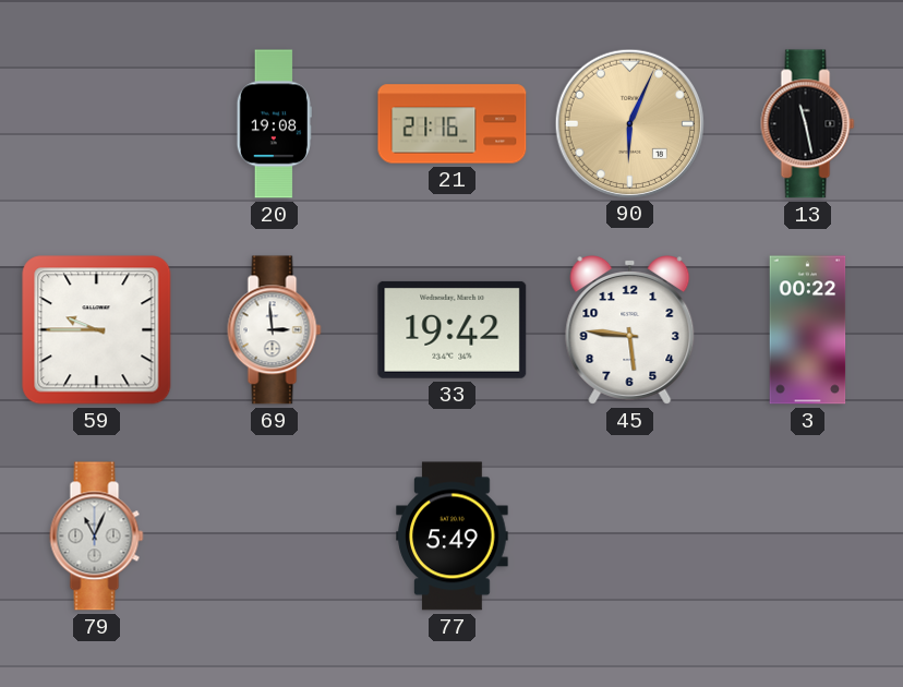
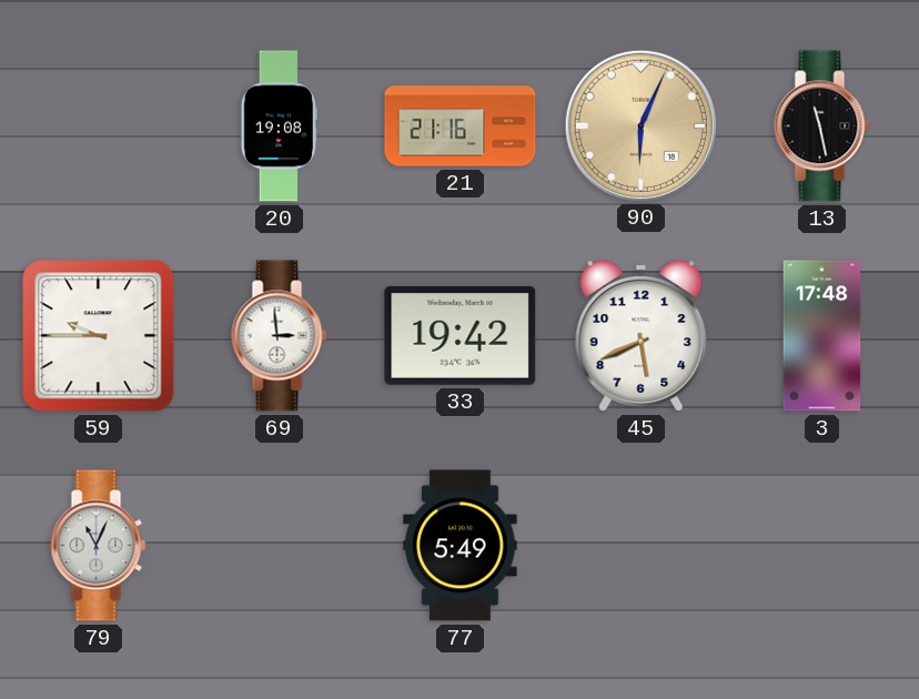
45: 5:46 -> 5:41 (642, 336)
3: 00:22 -> 17:48 (822, 336)
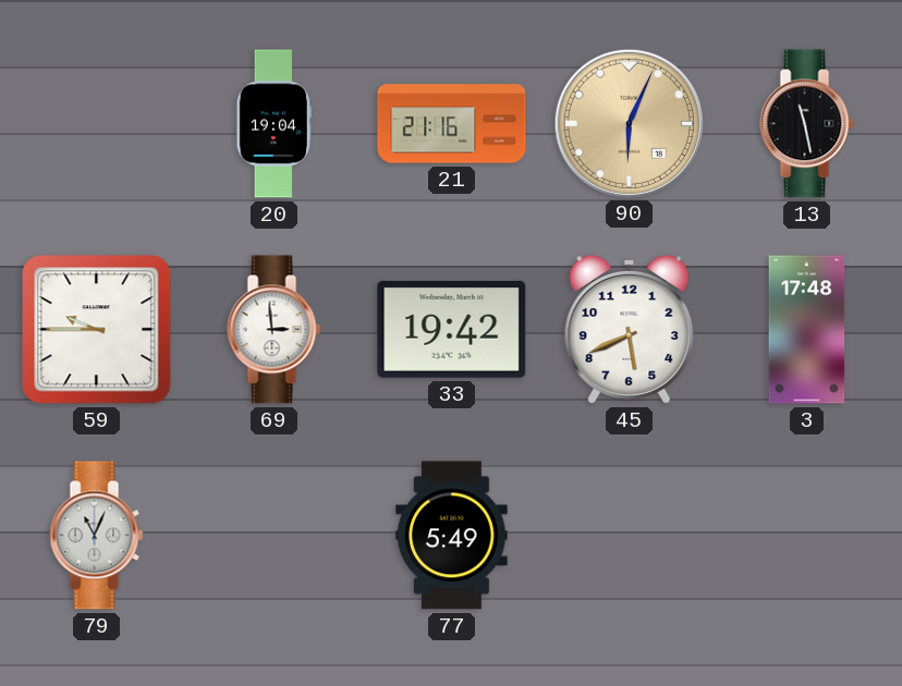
20: 19:08 -> 19:04 (273, 124)
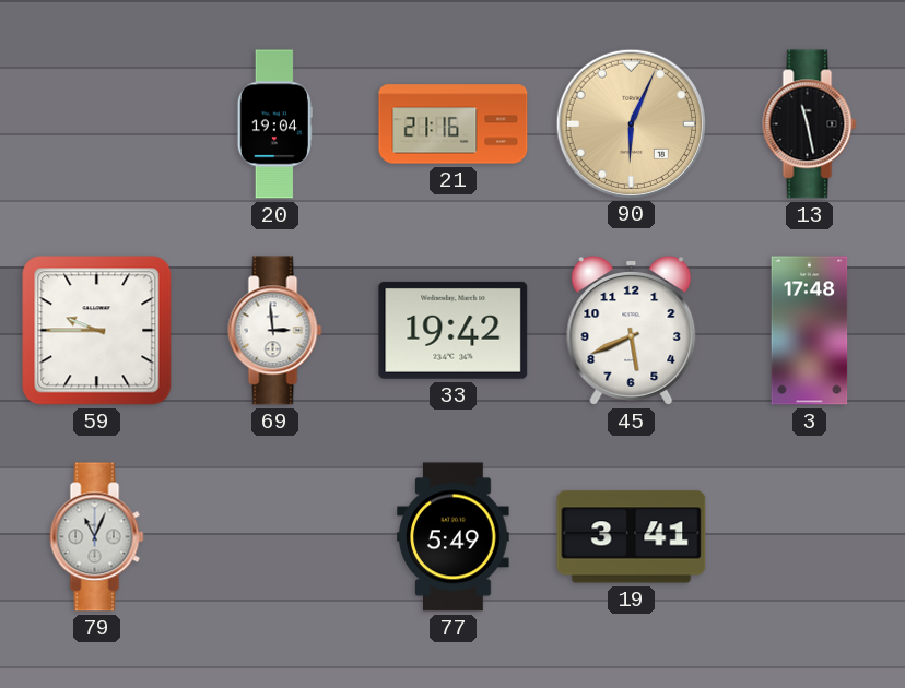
19: none -> 3:41 (632, 537)
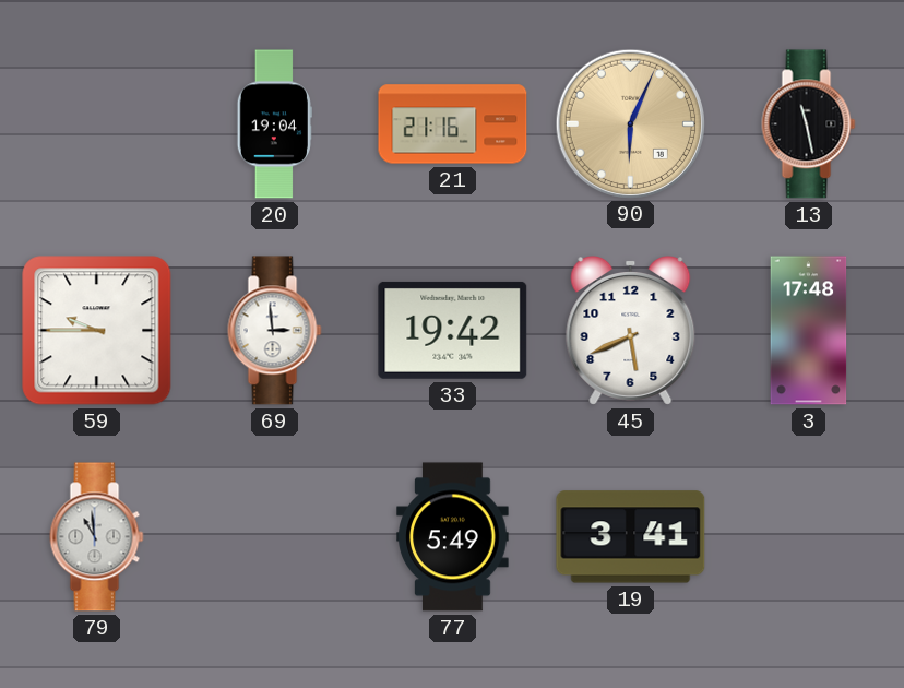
79: 11:04 -> 10:59 (97, 537)
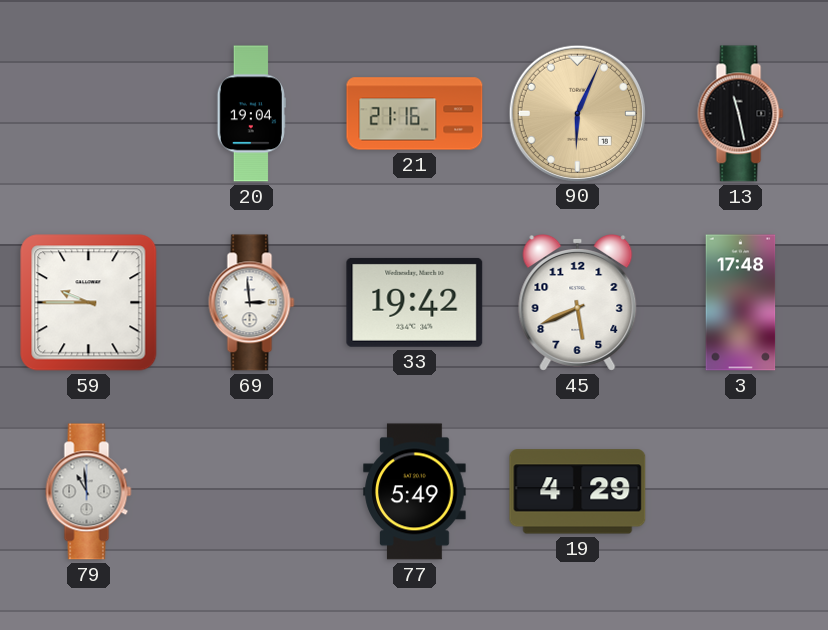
19: 3:41 -> 4:29 (578, 492)
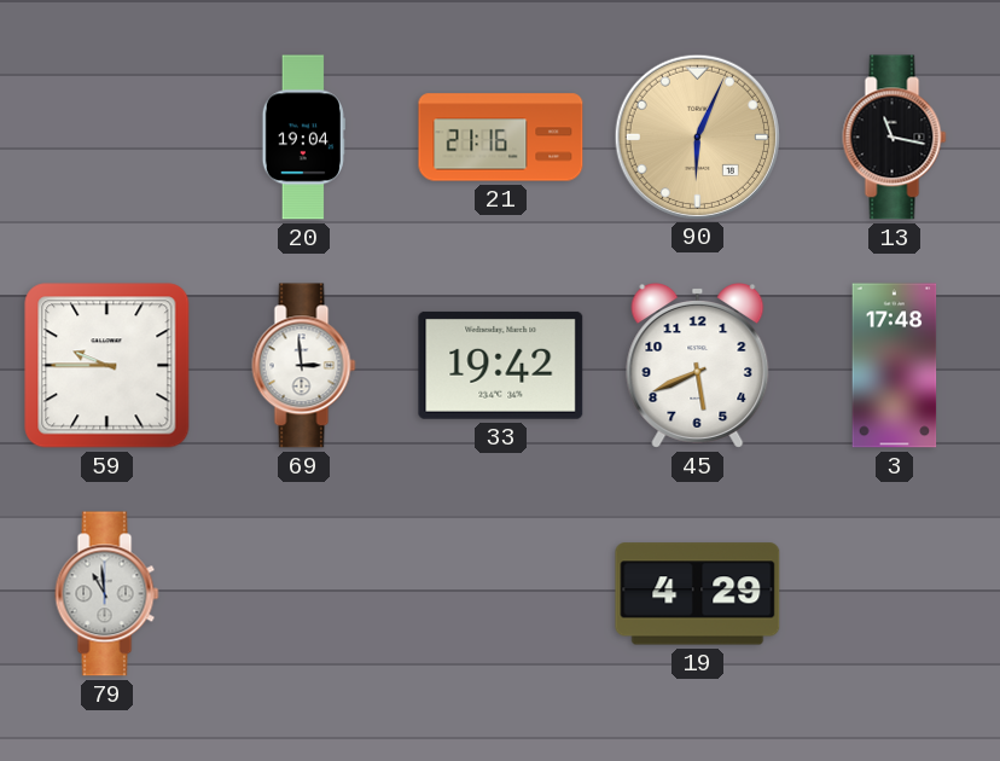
13: 11:28 -> 11:17 (895, 138)
77: 5:49 -> none (415, 492)
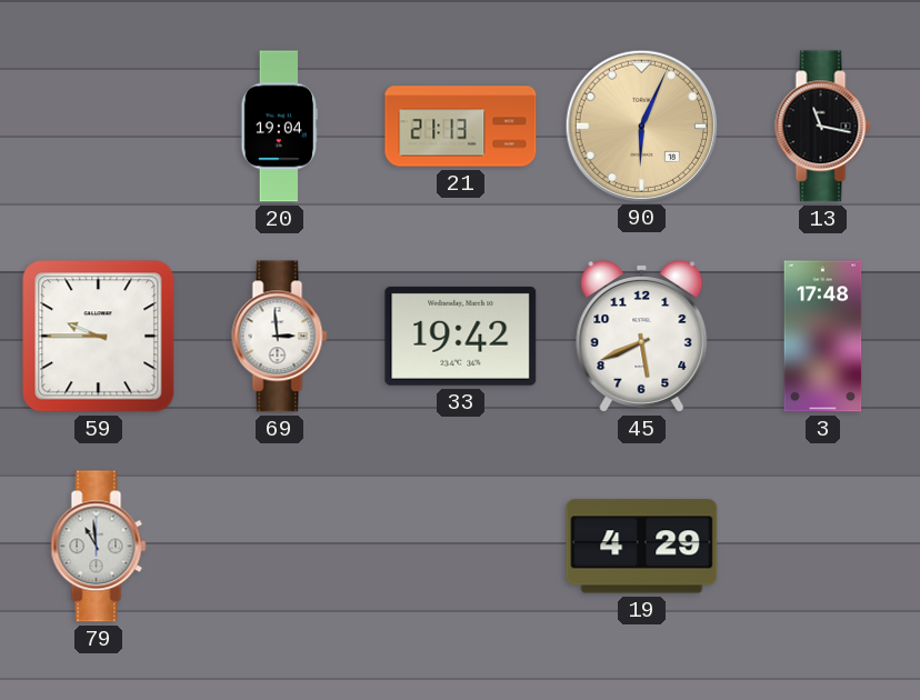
21: 21:16 -> 21:13 (461, 127)
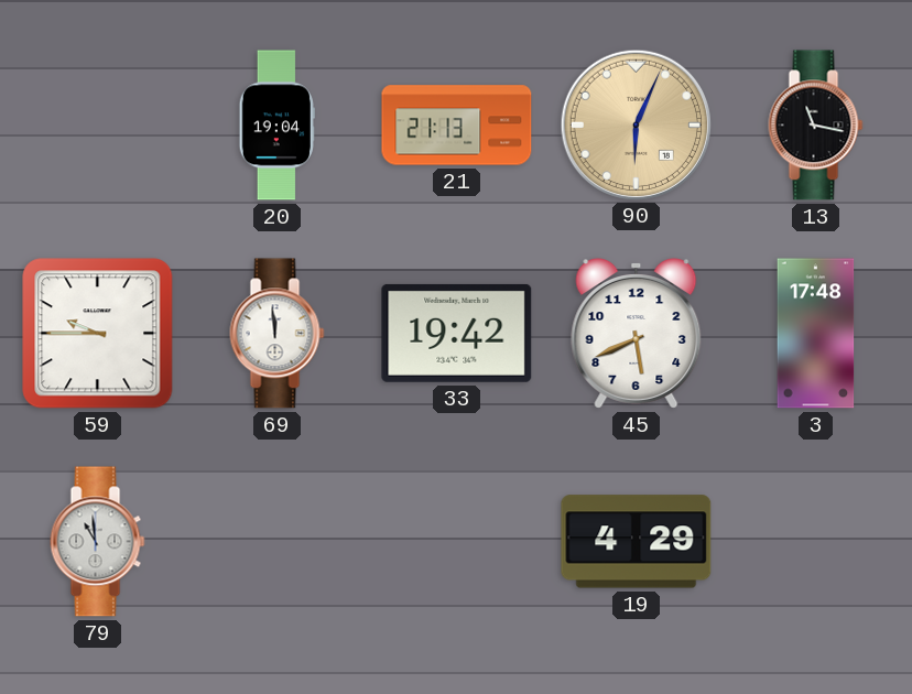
69: 2:59 -> 11:59 (278, 334)
